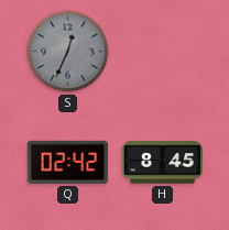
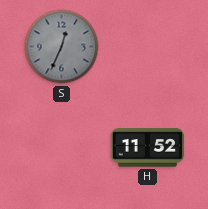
Q: 02:42 -> none (68, 162)
H: 8:45 -> 11:52 (148, 148)
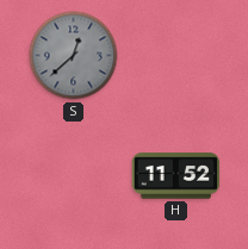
S: 12:34 -> 12:38 (74, 56)
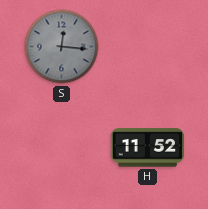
S: 12:38 -> 12:16 (62, 47)
